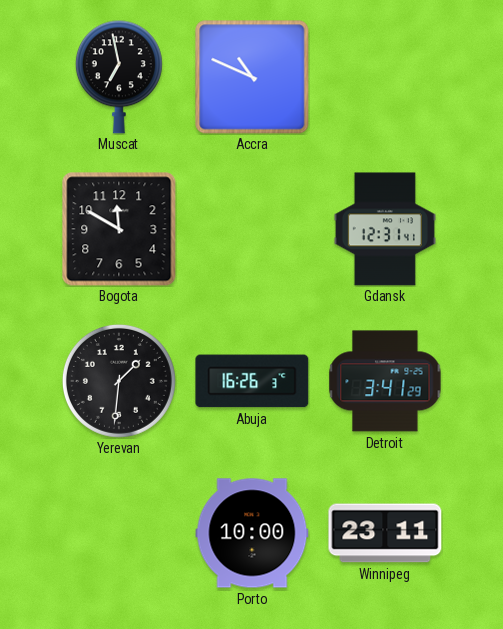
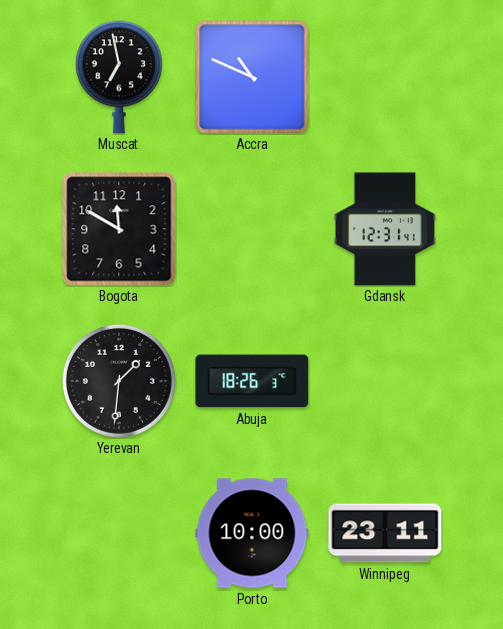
Abuja: 16:26 -> 18:26 (252, 381)
Detroit: 3:41 -> none (385, 381)
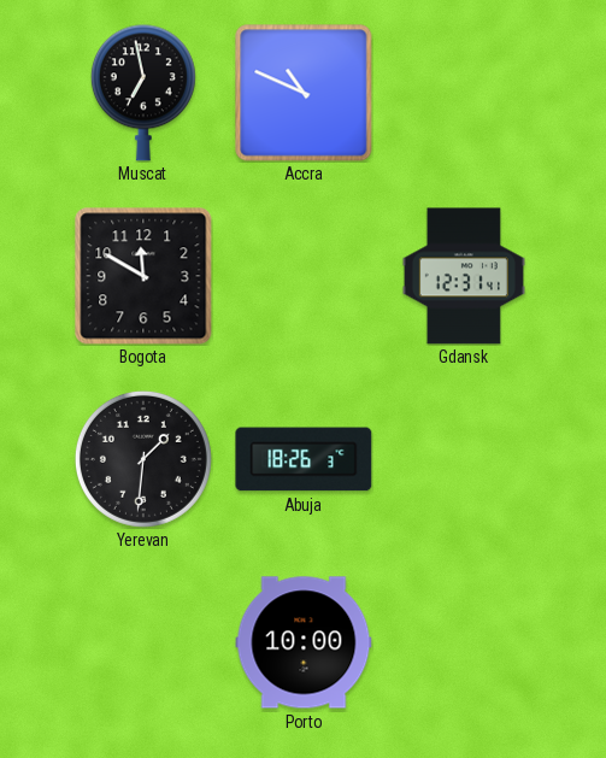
Winnipeg: 23:11 -> none (385, 533)
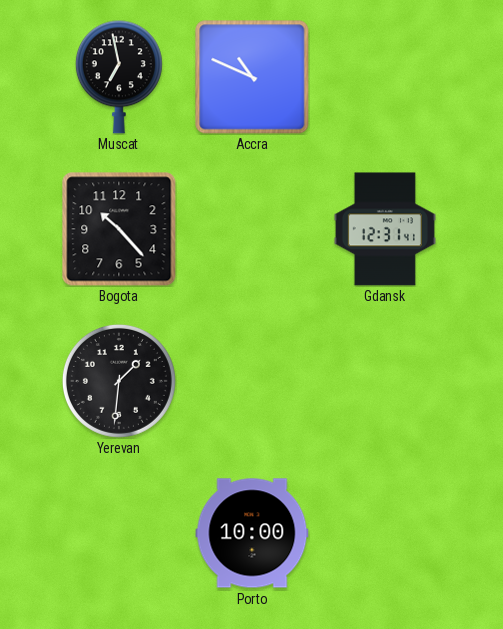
Bogota: 11:50 -> 10:23 (119, 229)
Abuja: 18:26 -> none (304, 459)
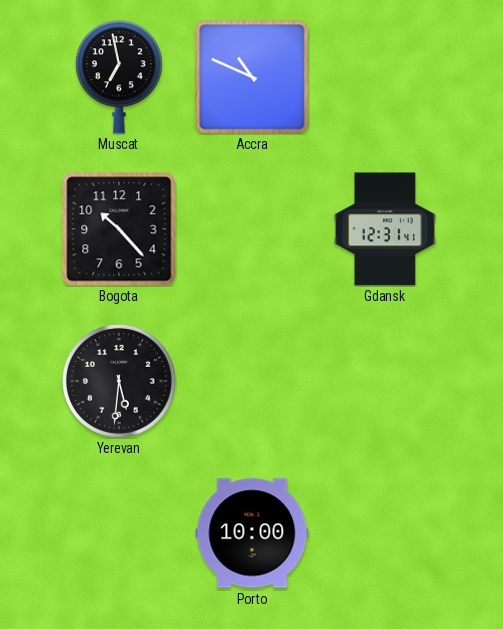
Yerevan: 1:31 -> 5:31 (119, 381)
